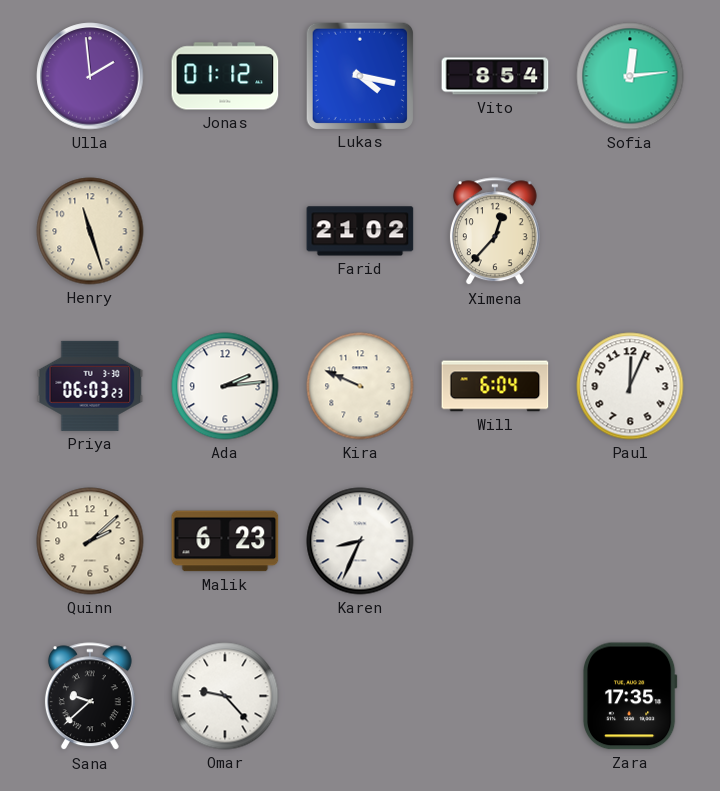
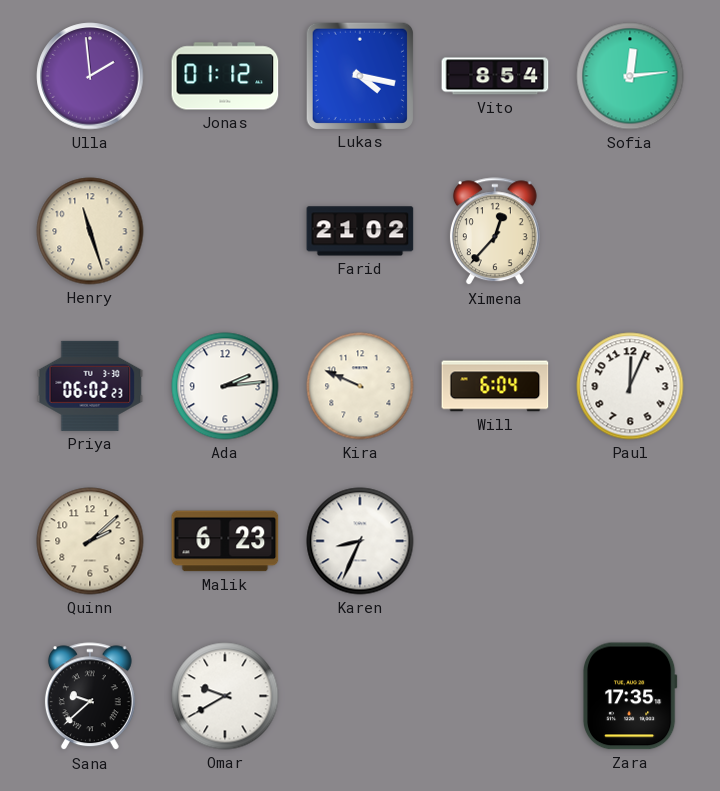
Priya: 06:03 -> 06:02 (90, 386)
Omar: 9:23 -> 9:40 (225, 696)
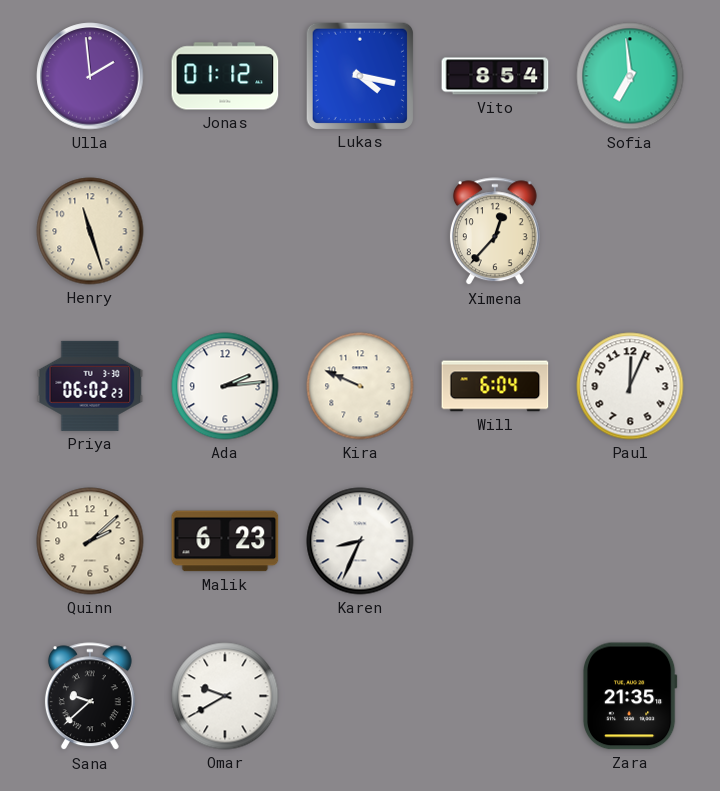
Sofia: 12:14 -> 6:59 (630, 76)
Farid: 21:02 -> none (360, 231)
Zara: 17:35 -> 21:35 (630, 696)
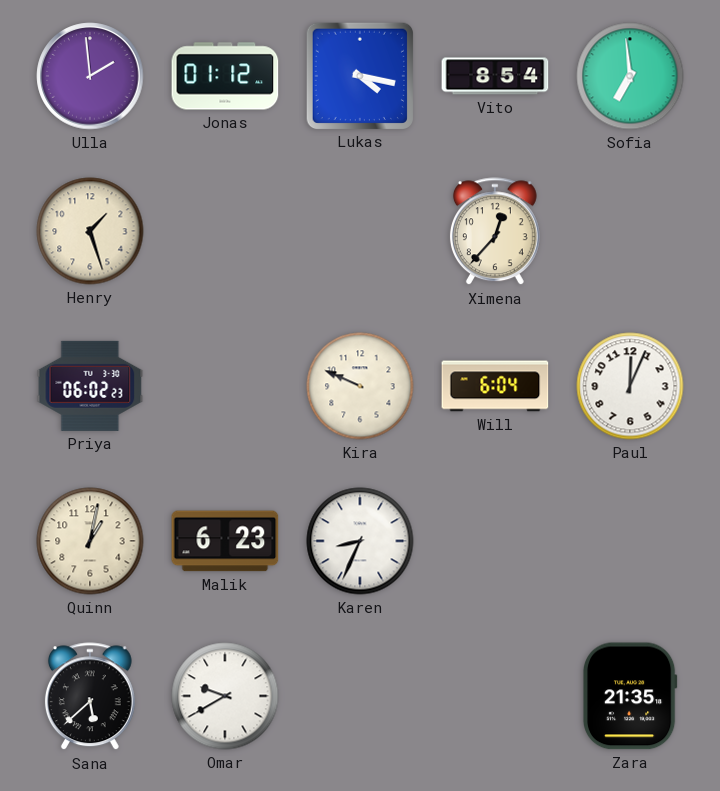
Henry: 11:27 -> 1:27 (90, 231)
Ada: 2:14 -> none (225, 386)
Quinn: 2:08 -> 1:02 (90, 541)
Sana: 9:38 -> 5:38 (90, 697)
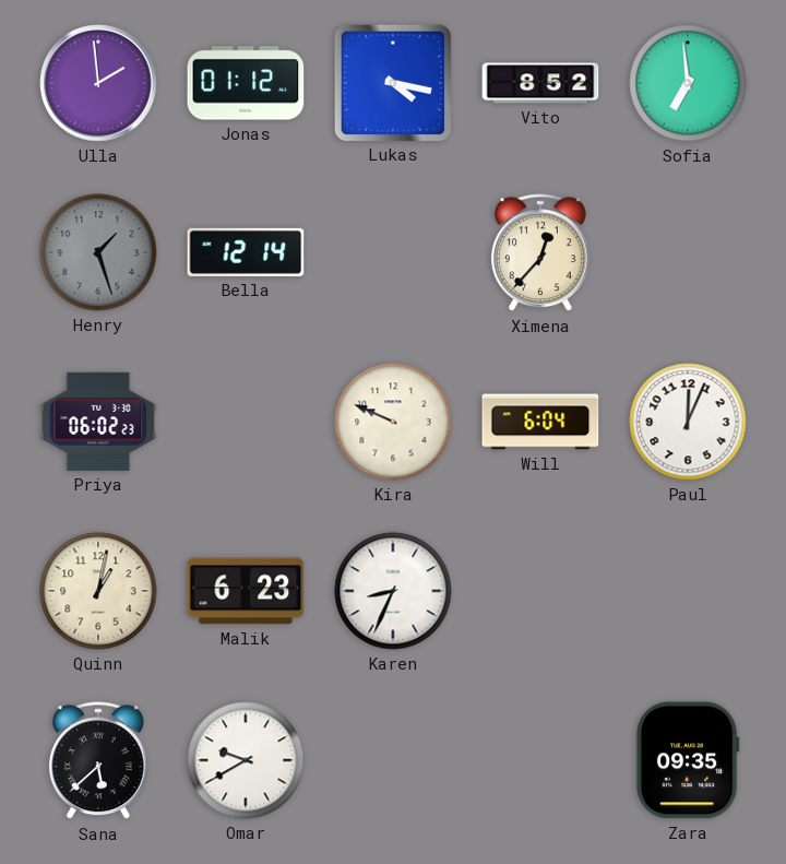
Vito: 8:54 -> 8:52 (540, 83)
Henry dial: cream -> grey (98, 252)
Bella: none -> 12:14 (246, 252)
Zara: 21:35 -> 09:35 (688, 760)
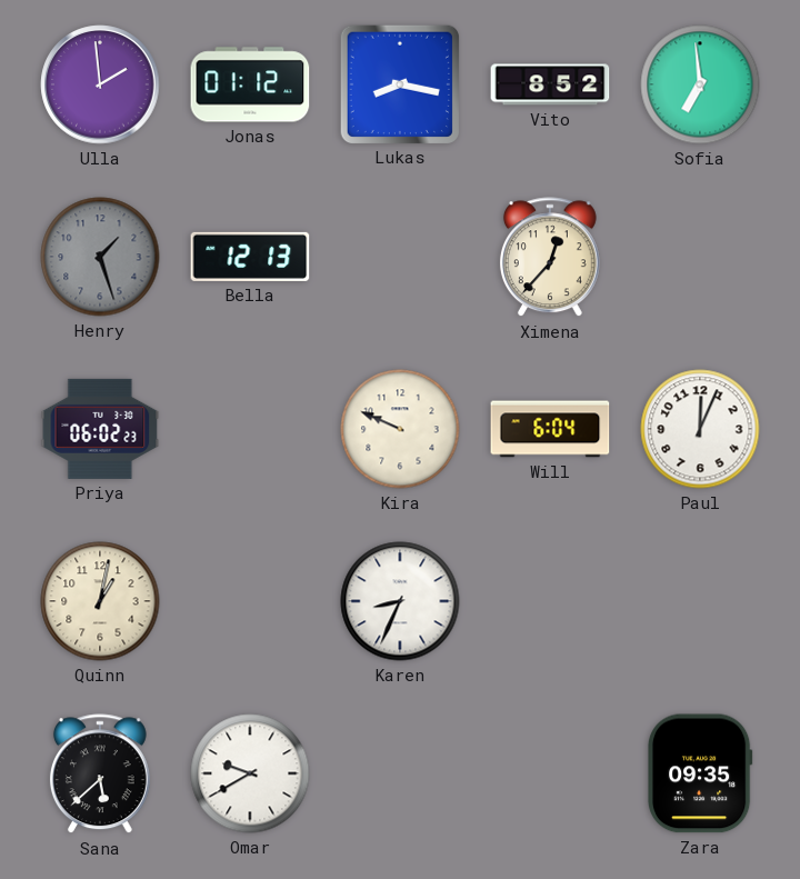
Lukas: 4:17 -> 8:17 (399, 83)
Bella: 12:14 -> 12:13 (250, 257)
Malik: 6:23 -> none (246, 591)
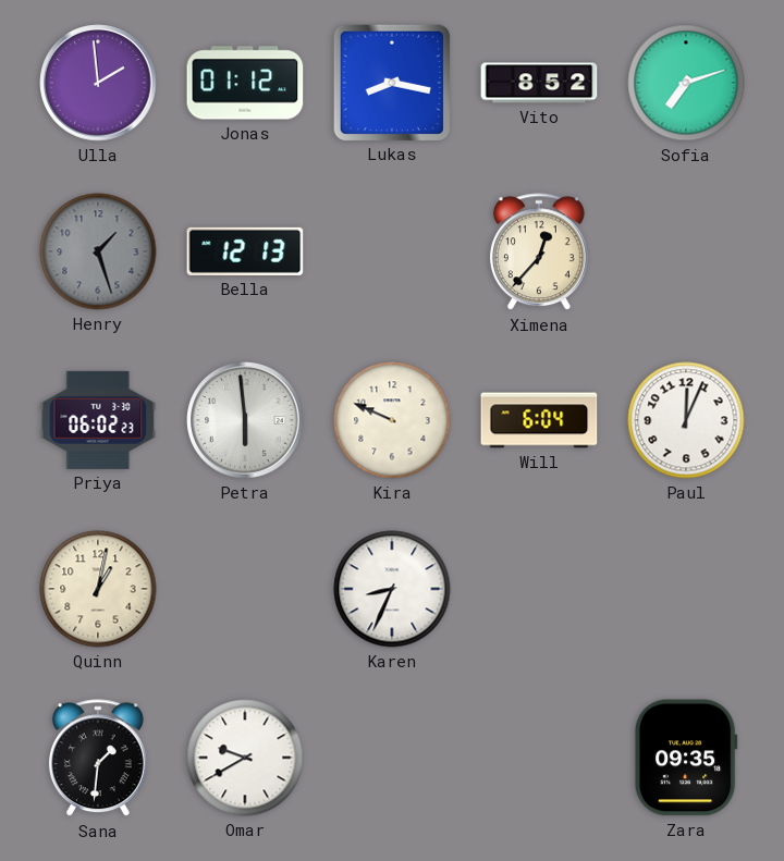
Sofia: 6:59 -> 7:12 (686, 83)
Petra: none -> 5:59 (245, 420)
Sana: 5:38 -> 1:31 (98, 759)
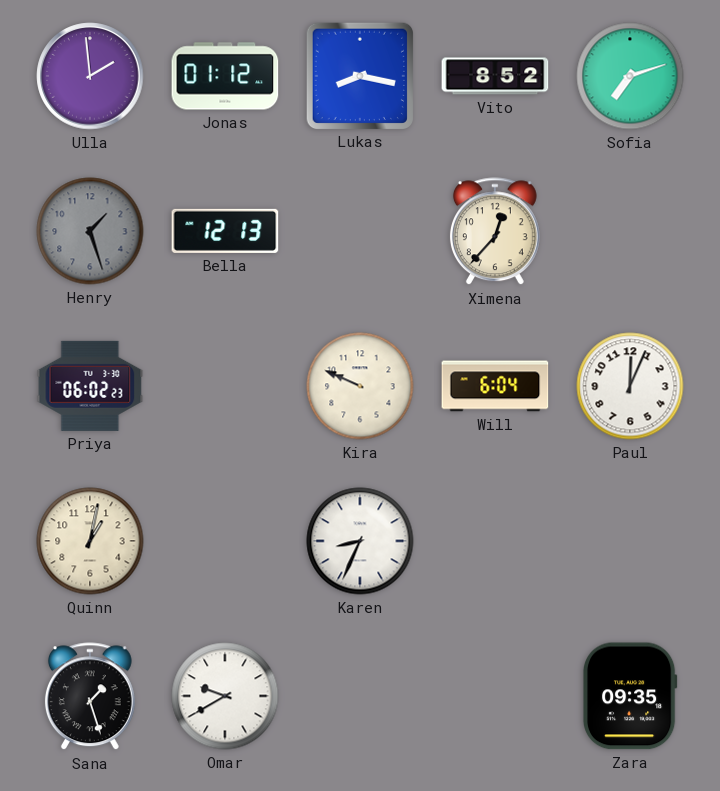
Petra: 5:59 -> none (245, 420)
Sana: 1:31 -> 1:27 (90, 697)
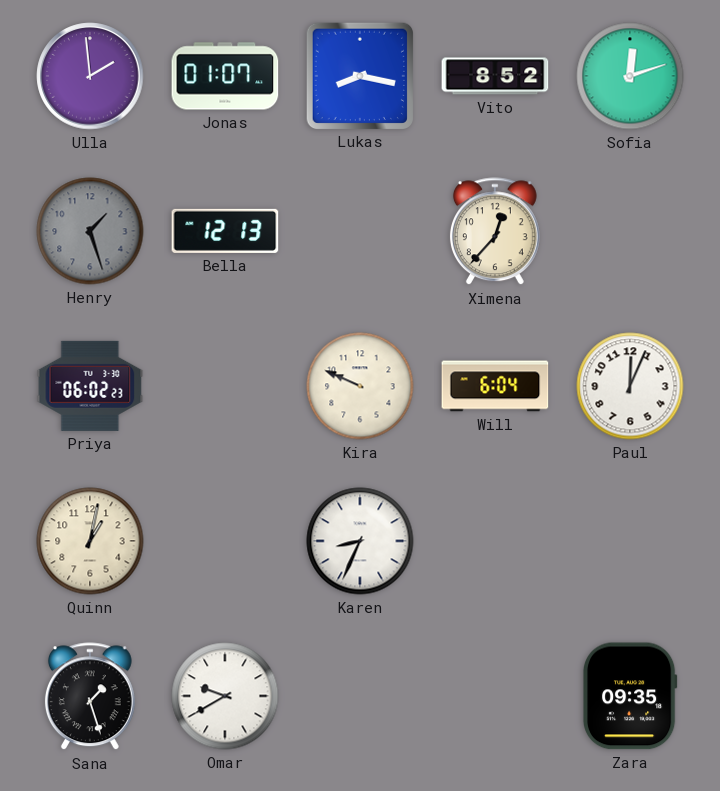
Jonas: 01:12 -> 01:07 (225, 76)
Sofia: 7:12 -> 12:12 (630, 76)
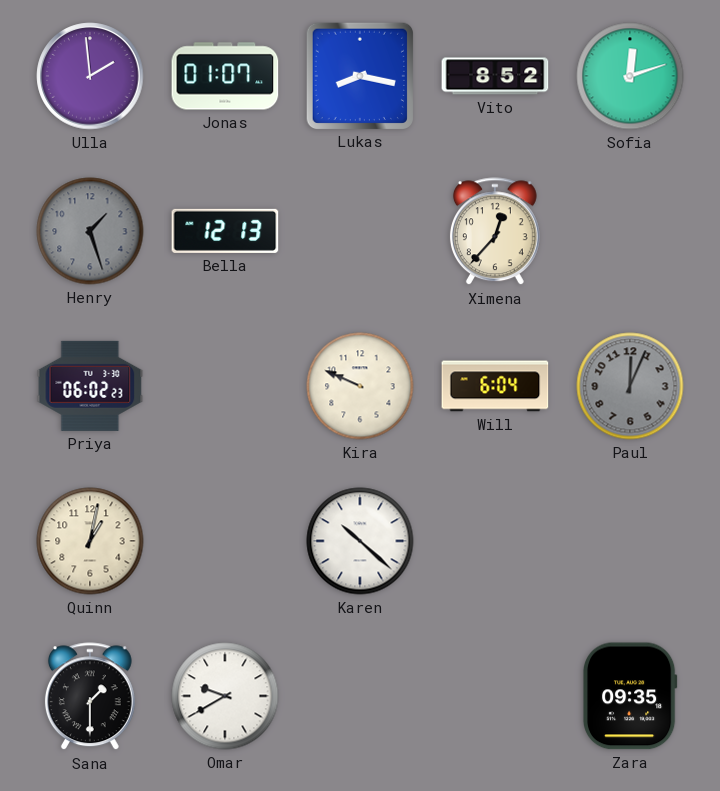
Paul dial: white -> grey (630, 386)
Karen: 8:34 -> 10:22 (360, 541)
Sana: 1:27 -> 1:30 (90, 697)
